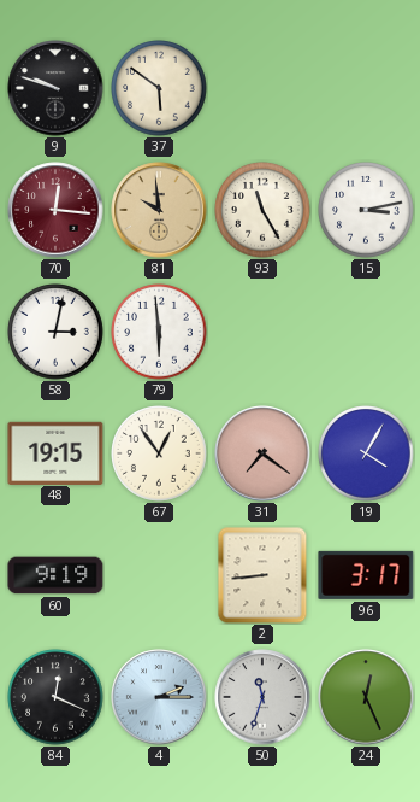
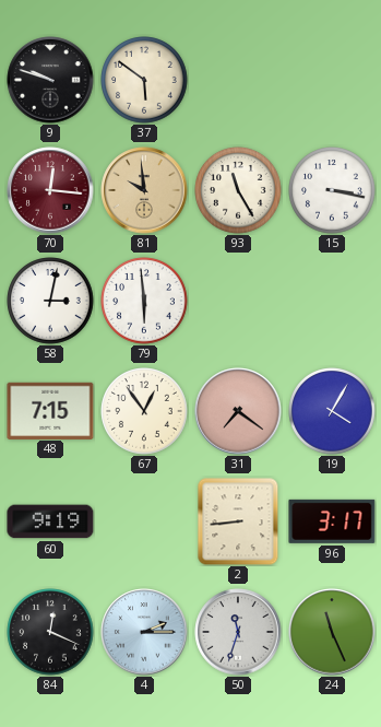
15: 3:13 -> 3:17 (332, 190)
48: 19:15 -> 7:15 (50, 410)
24: 12:26 -> 11:26 (332, 632)
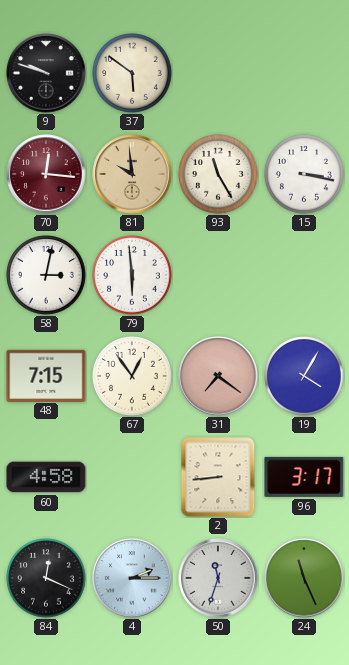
60: 9:19 -> 4:58 (46, 477)
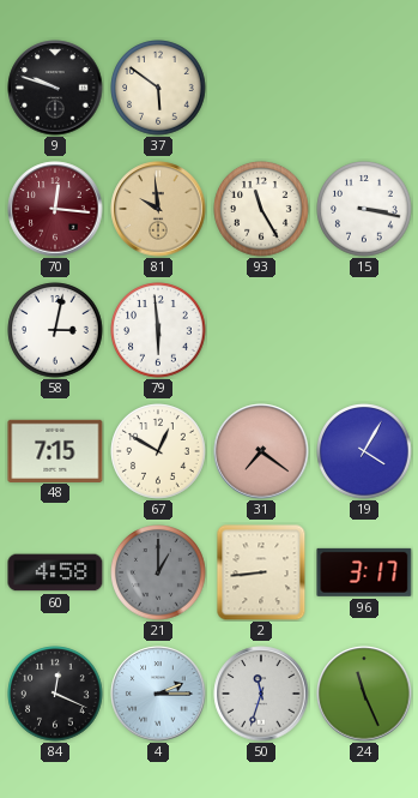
67: 12:54 -> 12:50 (158, 451)
21: none -> 1:00 (158, 572)
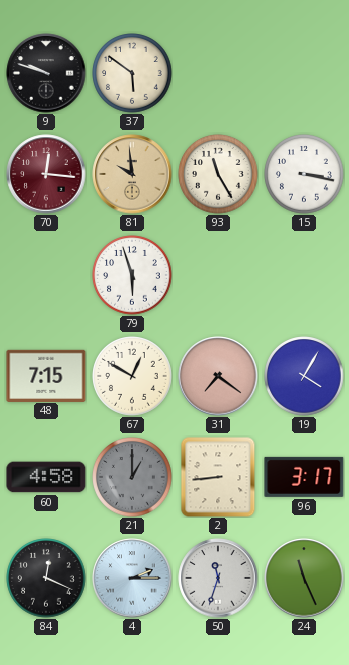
58: 3:02 -> none (55, 330)
79: 5:59 -> 5:57 (132, 275)
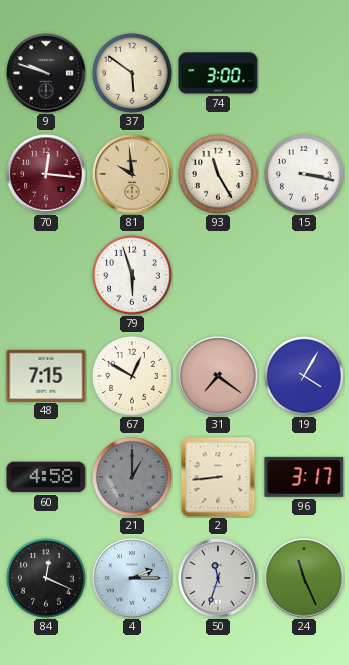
74: none -> 3:00 (218, 73)
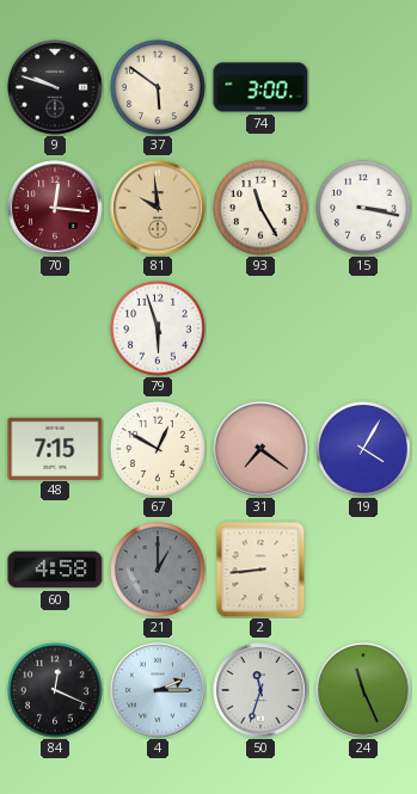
96: 3:17 -> none (304, 477)
